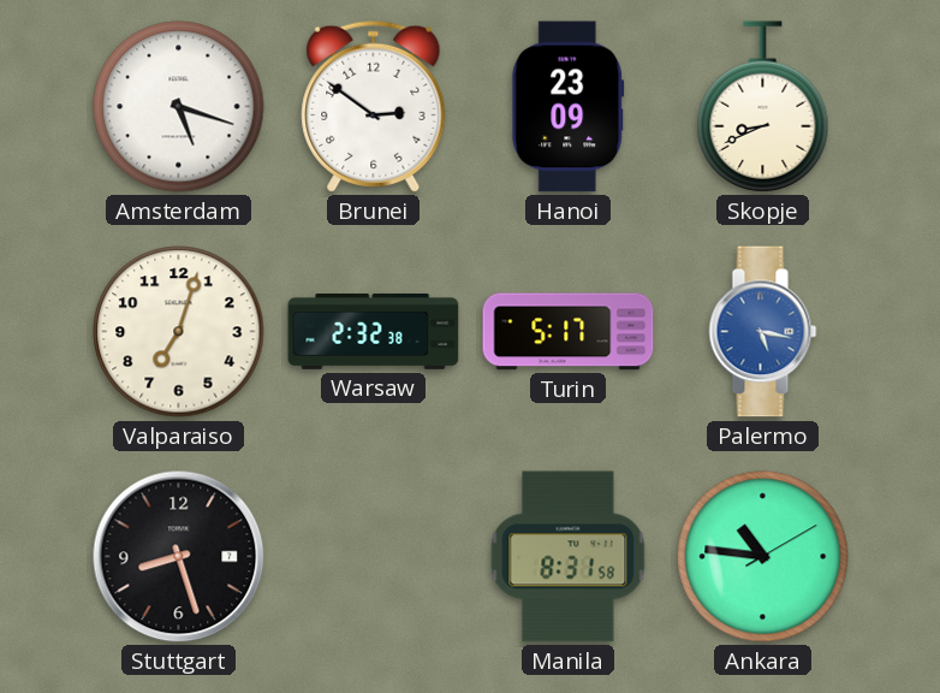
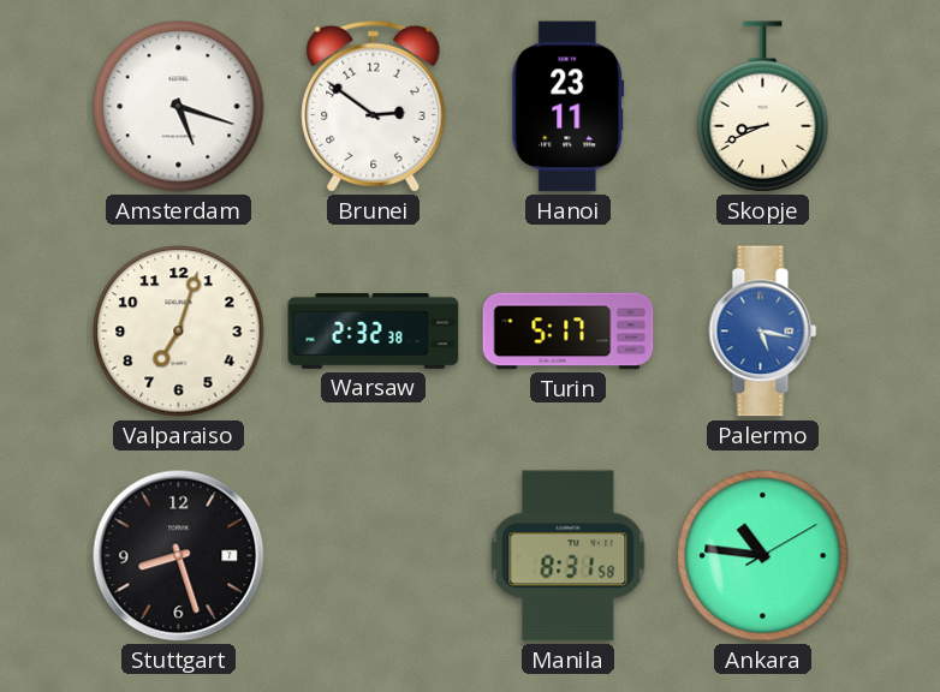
Hanoi: 23:09 -> 23:11 (569, 107)
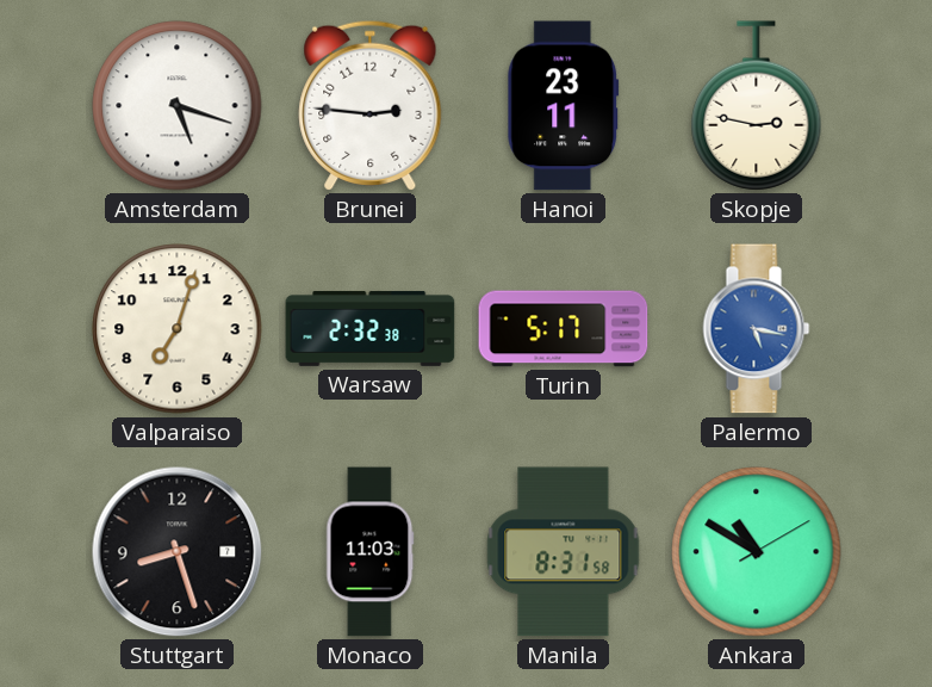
Brunei: 2:51 -> 2:46 (371, 105)
Skopje: 8:41 -> 2:47 (757, 106)
Monaco: none -> 11:03 (371, 552)
Ankara: 10:46 -> 10:50 (757, 552)
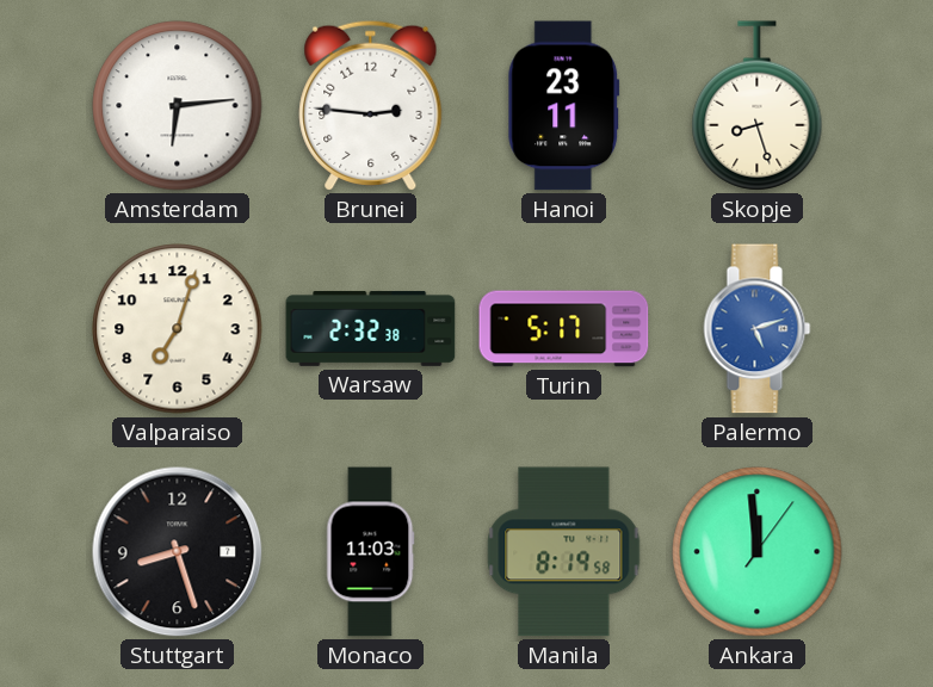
Amsterdam: 5:18 -> 6:14 (178, 106)
Skopje: 2:47 -> 8:27 (758, 106)
Palermo: 5:17 -> 5:12 (758, 329)
Manila: 8:31 -> 8:19 (564, 552)
Ankara: 10:50 -> 11:59 (758, 552)
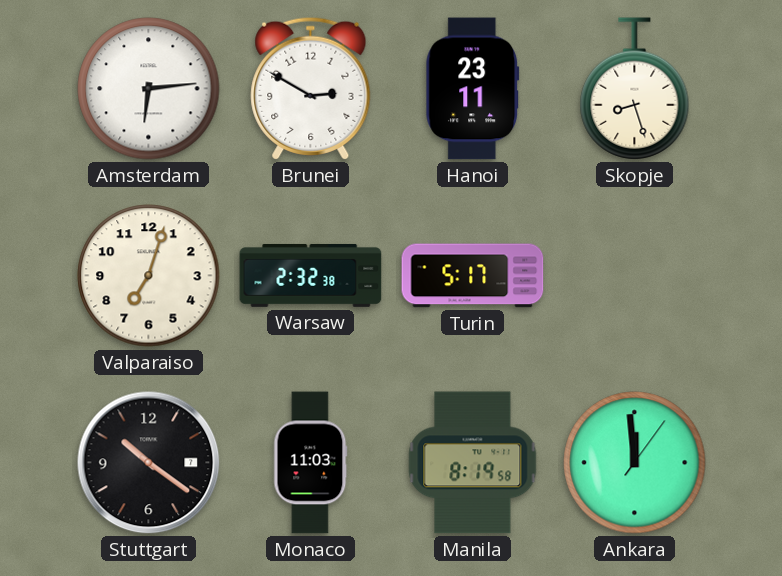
Brunei: 2:46 -> 2:50 (311, 88)
Palermo: 5:12 -> none (758, 329)
Stuttgart: 8:27 -> 10:21 (149, 463)
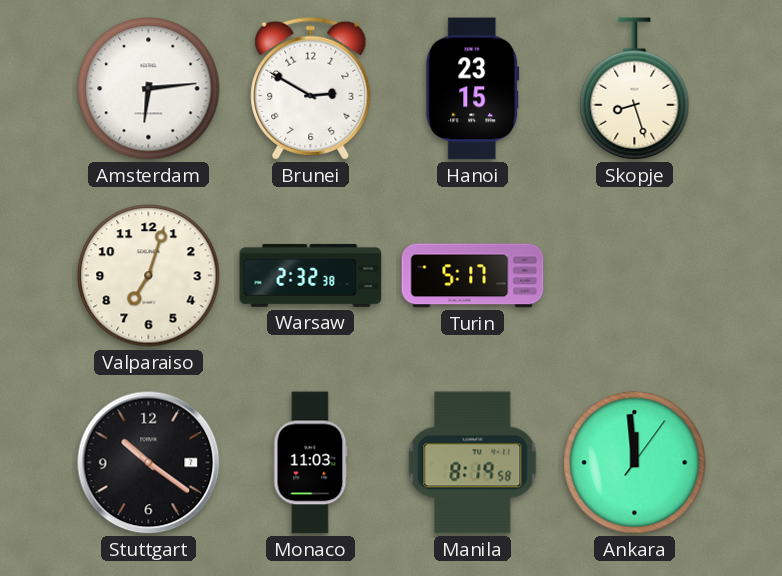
Hanoi: 23:11 -> 23:15 (473, 89)
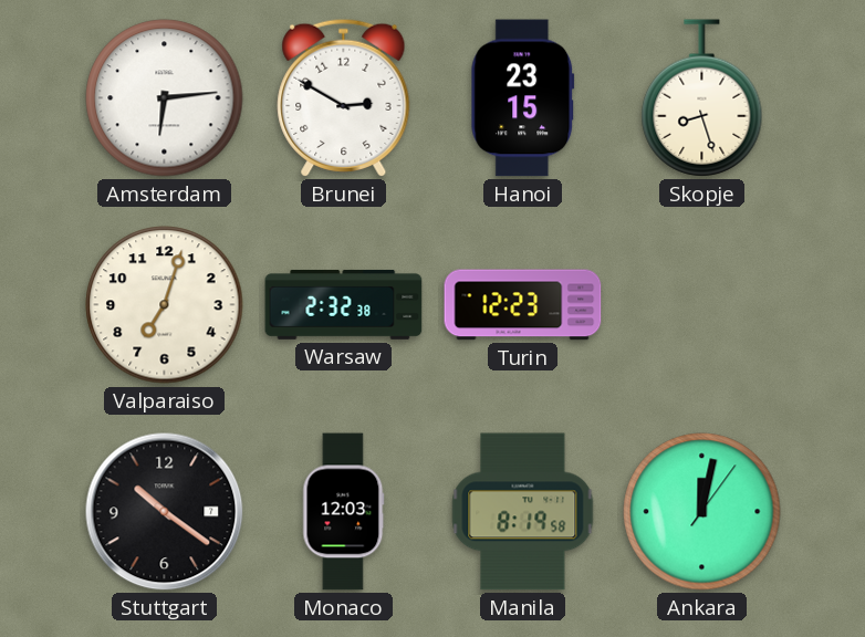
Turin: 5:17 -> 12:23 (523, 305)
Monaco: 11:03 -> 12:03 (344, 512)
Ankara: 11:59 -> 12:02 (702, 512)
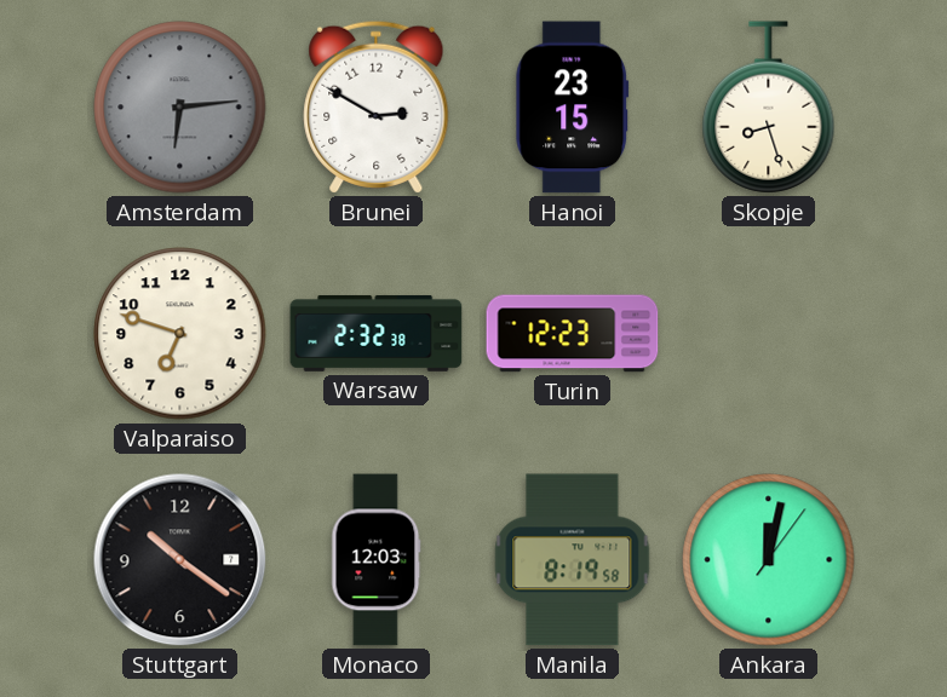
Amsterdam dial: white -> grey (180, 108)
Valparaiso: 7:03 -> 6:48 (180, 334)
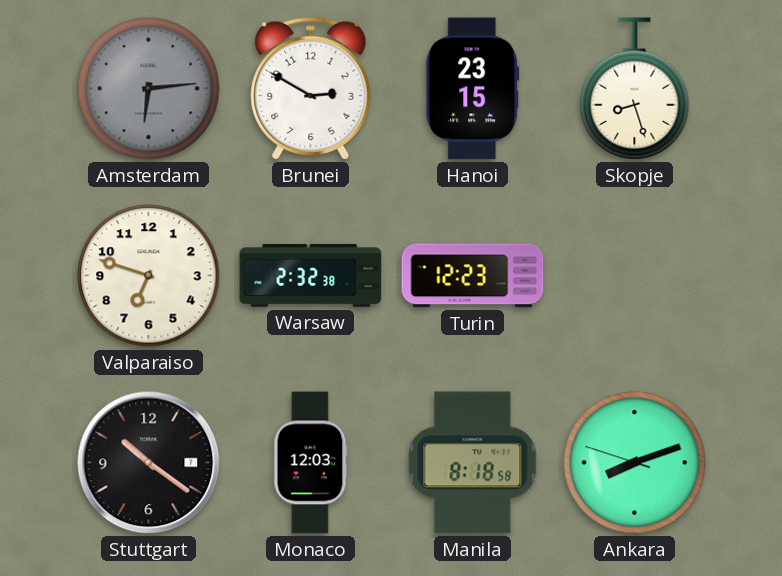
Manila: 8:19 -> 8:18 (473, 463)
Ankara: 12:02 -> 8:11 (635, 463)
